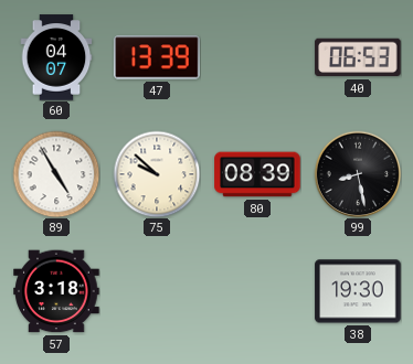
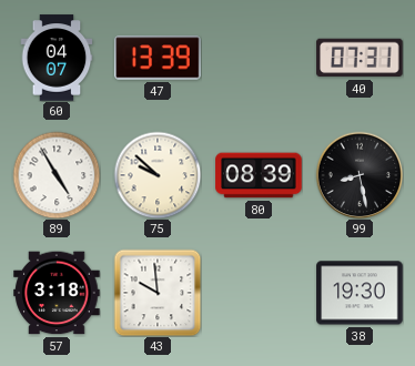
40: 06:53 -> 07:31 (360, 58)
43: none -> 9:59 (158, 293)
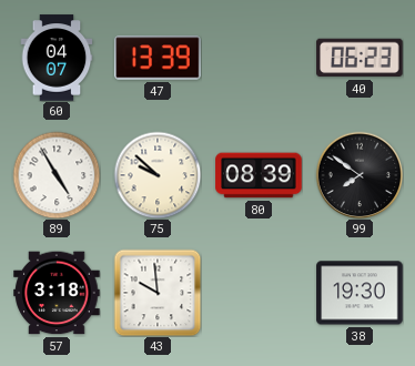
40: 07:31 -> 06:23 (360, 58)
99: 8:28 -> 7:51 (360, 175)
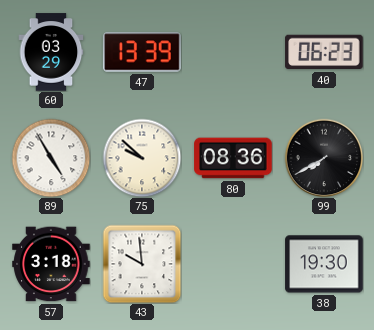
60: 04:07 -> 03:29 (51, 52)
80: 08:39 -> 08:36 (233, 158)
99: 7:51 -> 7:40 (324, 158)
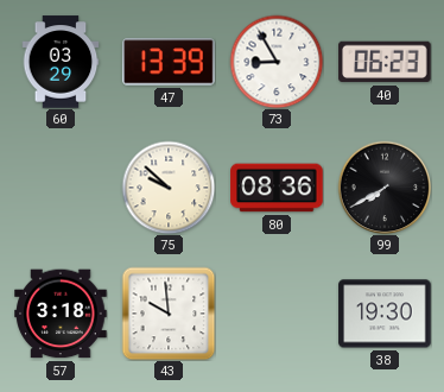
73: none -> 8:55 (277, 62)
89: 4:55 -> none (51, 158)
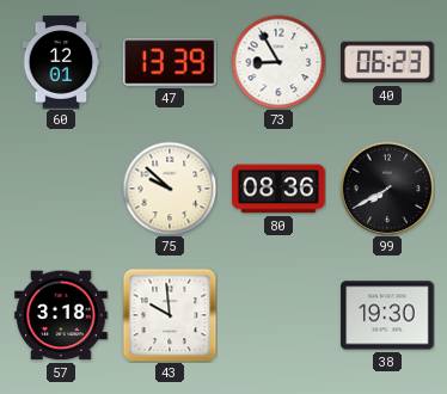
60: 03:29 -> 12:01 (61, 62)
